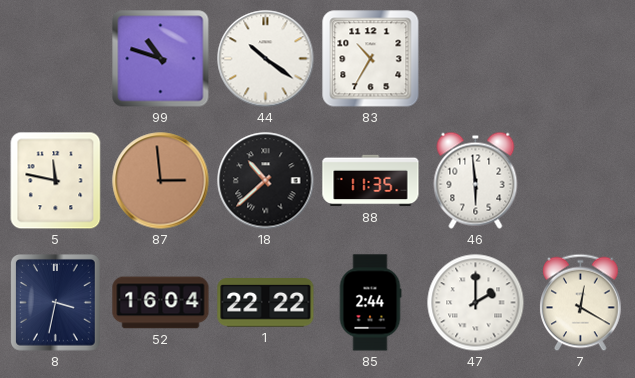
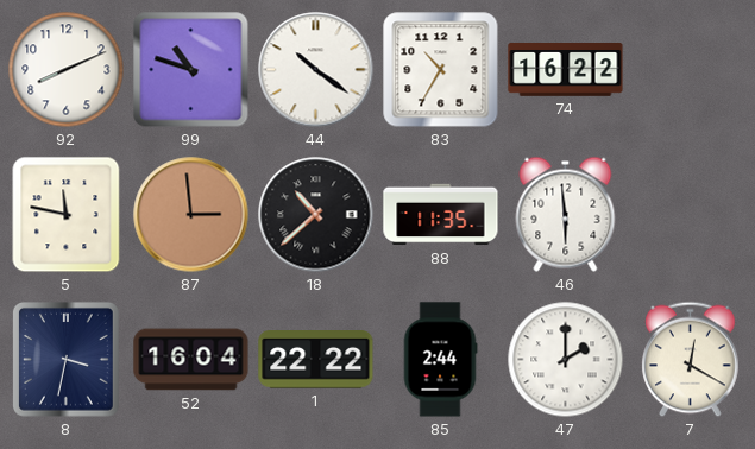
92: none -> 8:11 (67, 70)
74: none -> 16:22 (566, 70)
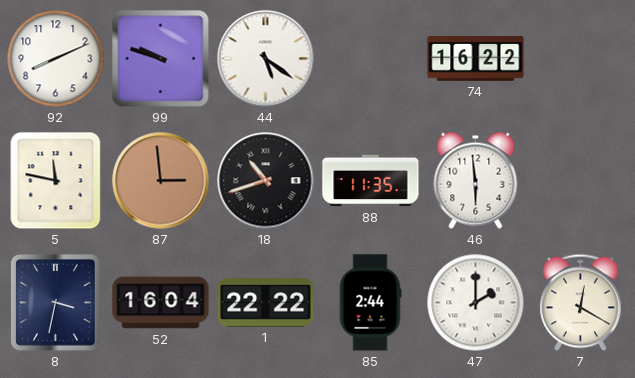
99: 10:48 -> 9:48 (161, 59)
44: 10:21 -> 5:21 (266, 59)
83: 10:35 -> none (441, 70)
18: 10:38 -> 10:42 (266, 181)
